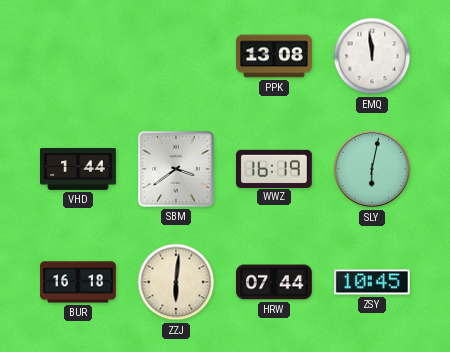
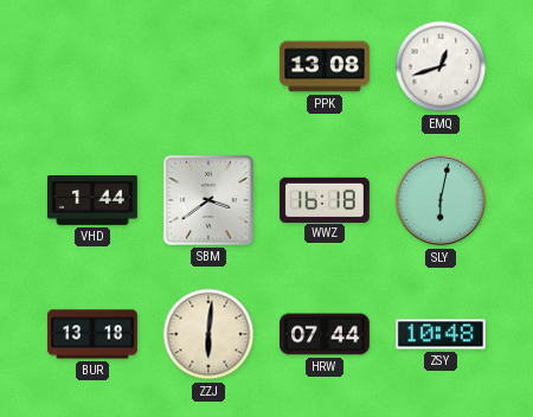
EMQ: 11:59 -> 12:42 (441, 66)
WWZ: 16:19 -> 16:18 (326, 199)
BUR: 16:18 -> 13:18 (92, 334)
ZSY: 10:45 -> 10:48 (442, 334)
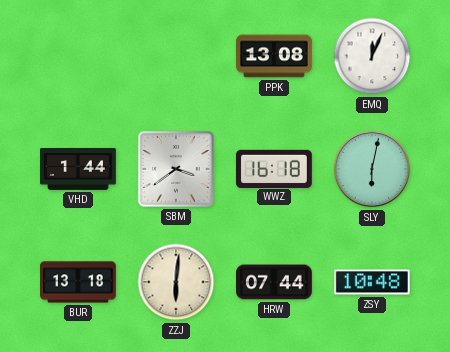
EMQ: 12:42 -> 12:04 (372, 56)
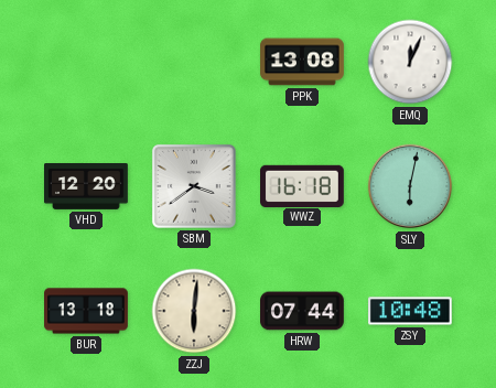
VHD: 1:44 -> 12:20 (86, 187)
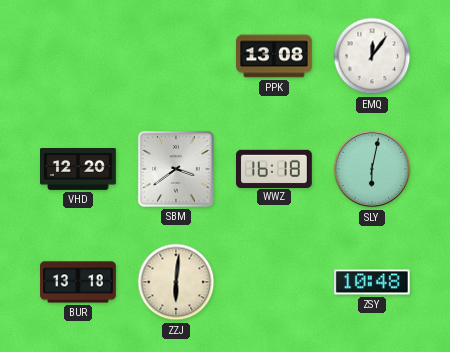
EMQ: 12:04 -> 12:06 (372, 56)
HRW: 07:44 -> none (303, 311)
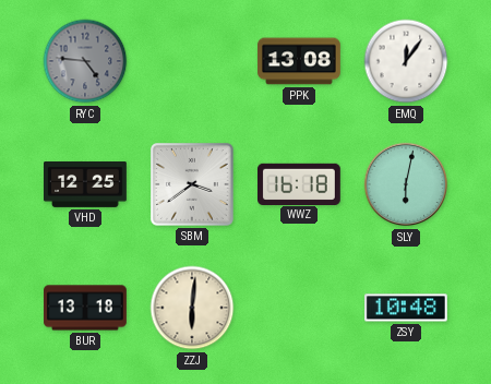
RYC: none -> 4:46 (85, 61)
VHD: 12:20 -> 12:25 (85, 185)
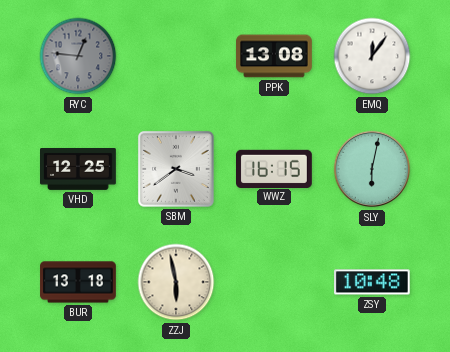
RYC: 4:46 -> 12:46 (78, 56)
WWZ: 16:18 -> 16:15 (275, 168)
ZZJ: 6:01 -> 5:58 (176, 282)
